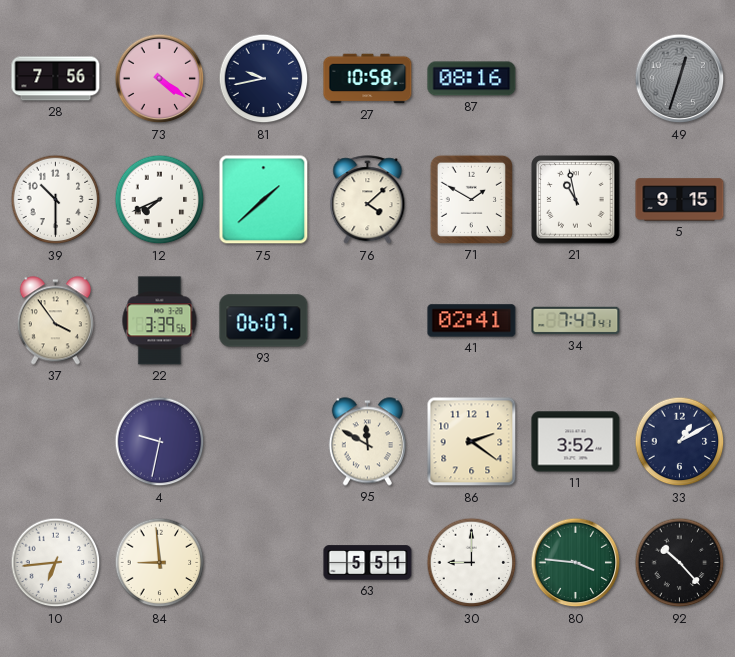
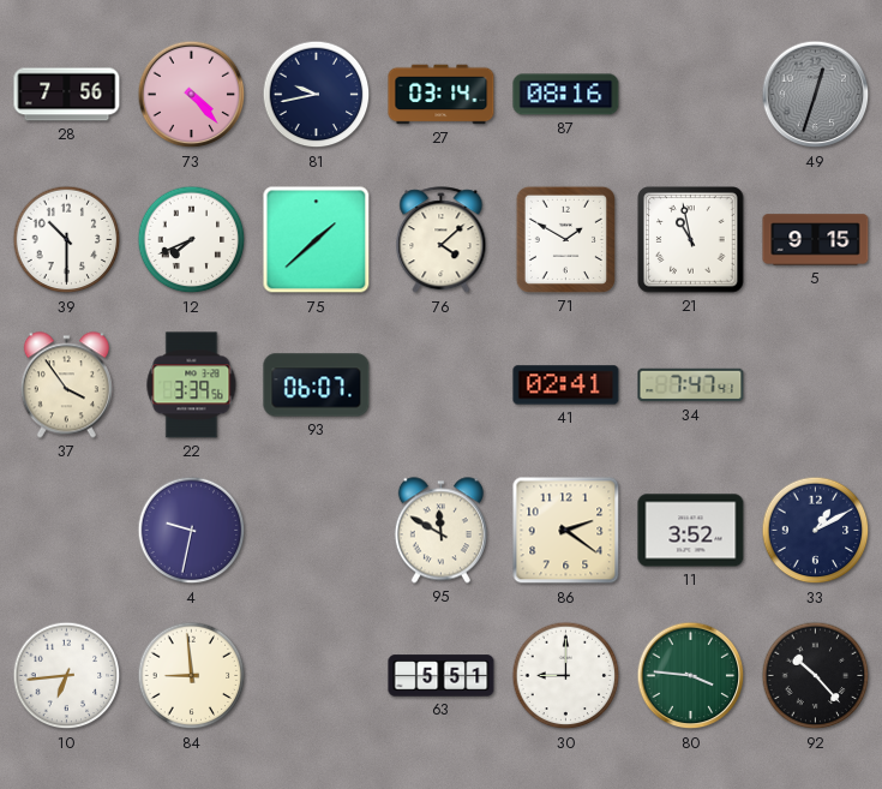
73: 4:21 -> 4:23 (192, 95)
27: 10:58 -> 03:14 (442, 95)
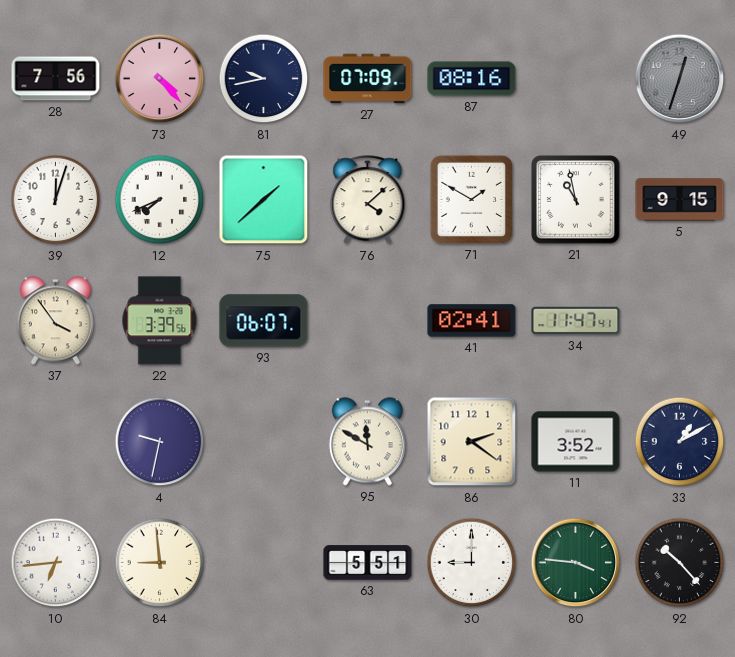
27: 03:14 -> 07:09 (368, 79)
39: 10:30 -> 12:03 (56, 200)
34: 7:47 -> 11:47 (576, 321)
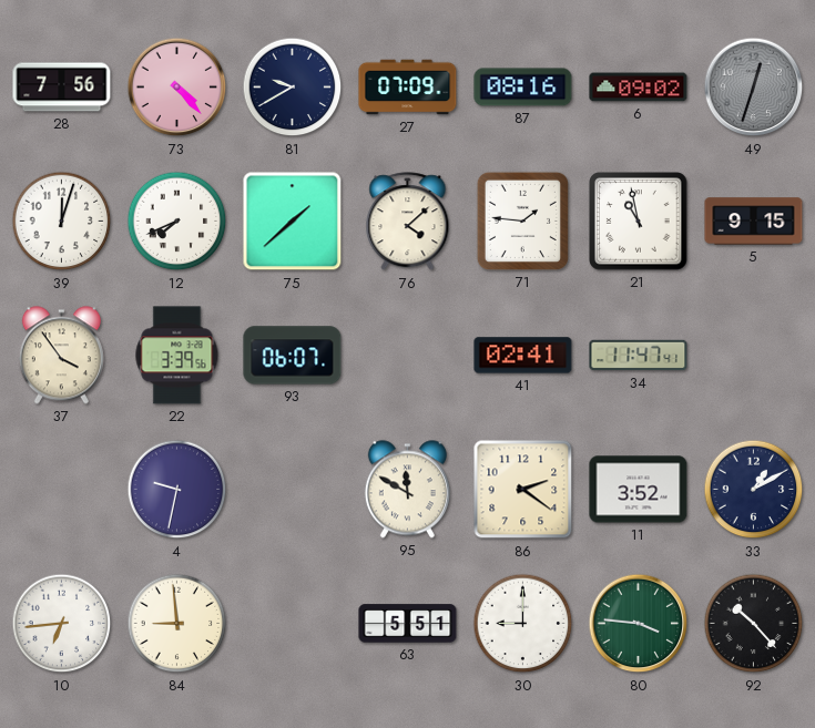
81: 9:43 -> 9:40 (293, 88)
6: none -> 09:02 (639, 88)
71: 1:50 -> 1:46 (522, 221)
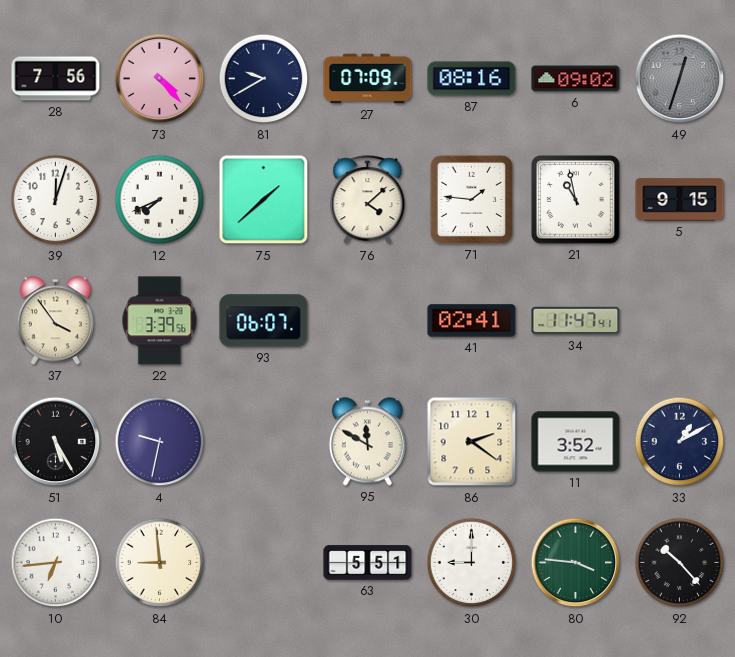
51: none -> 5:25 (56, 442)
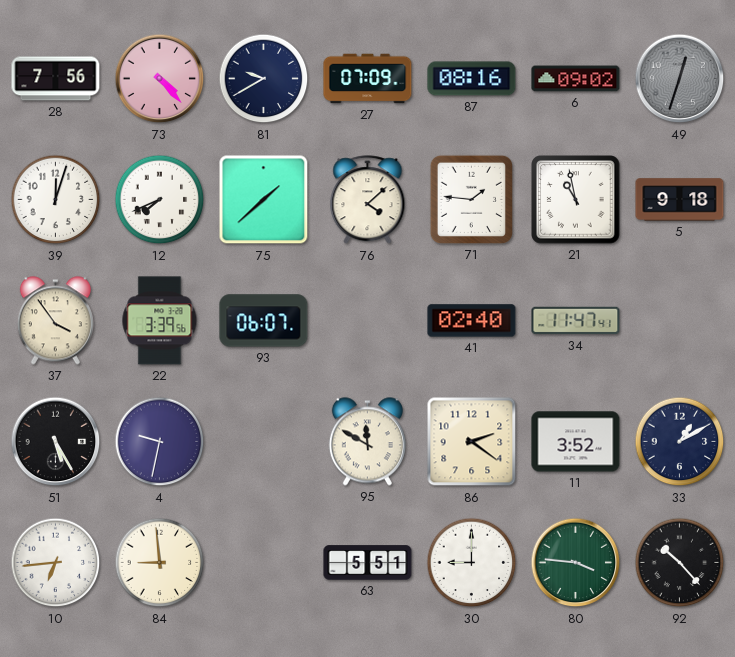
5: 9:15 -> 9:18 (680, 200)
41: 02:41 -> 02:40 (472, 321)
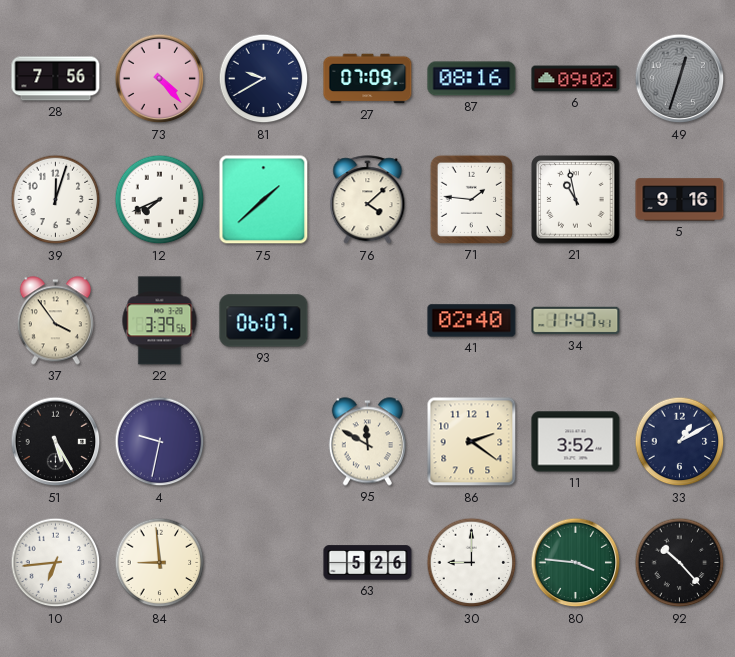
5: 9:18 -> 9:16 (680, 200)
63: 5:51 -> 5:26 (368, 563)
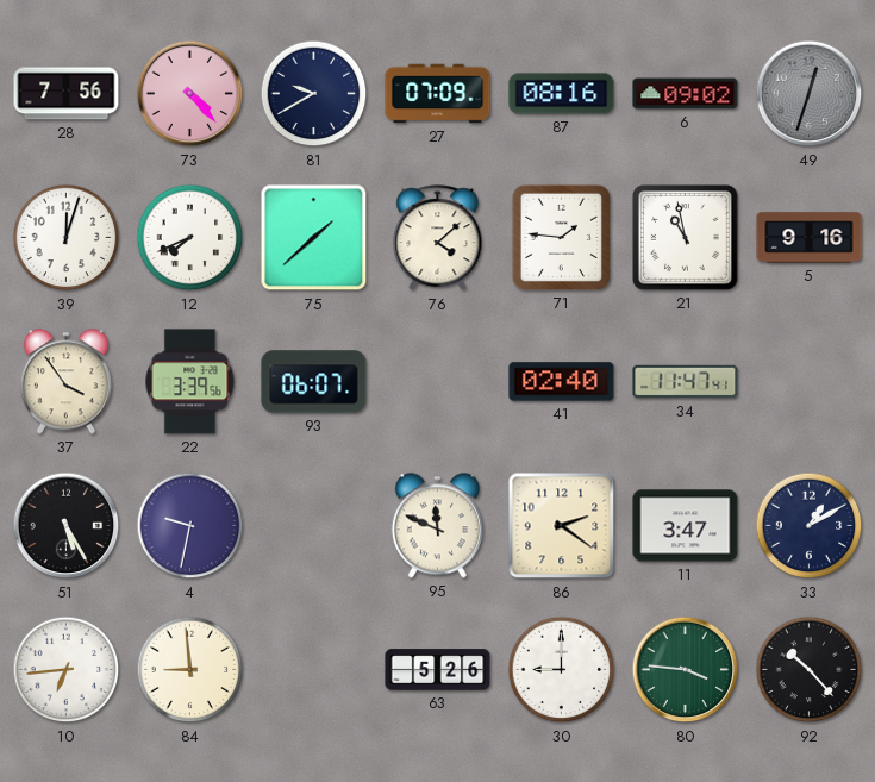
95: 11:50 -> 11:49 (437, 526)
11: 3:52 -> 3:47 (686, 526)
